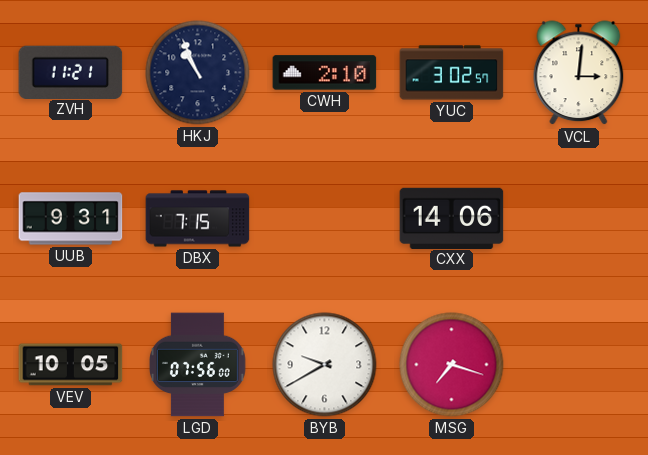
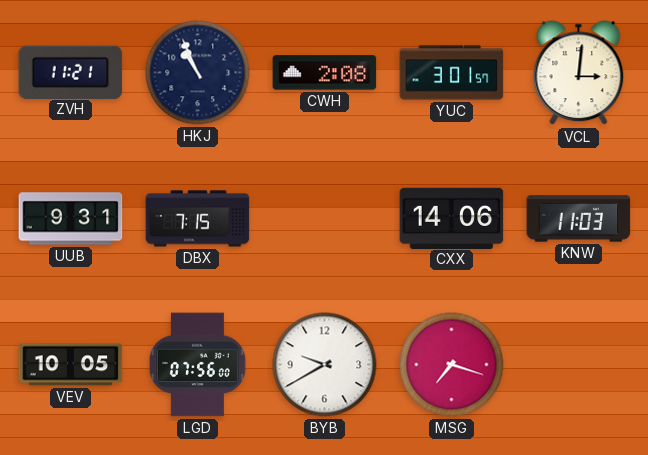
CWH: 2:10 -> 2:08 (325, 73)
YUC: 3:02 -> 3:01 (452, 73)
KNW: none -> 11:03 (579, 219)
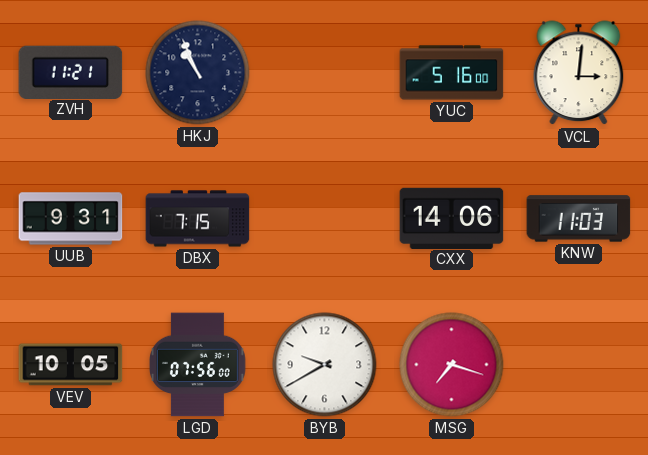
CWH: 2:08 -> none (325, 73)
YUC: 3:01 -> 5:16 (452, 73)
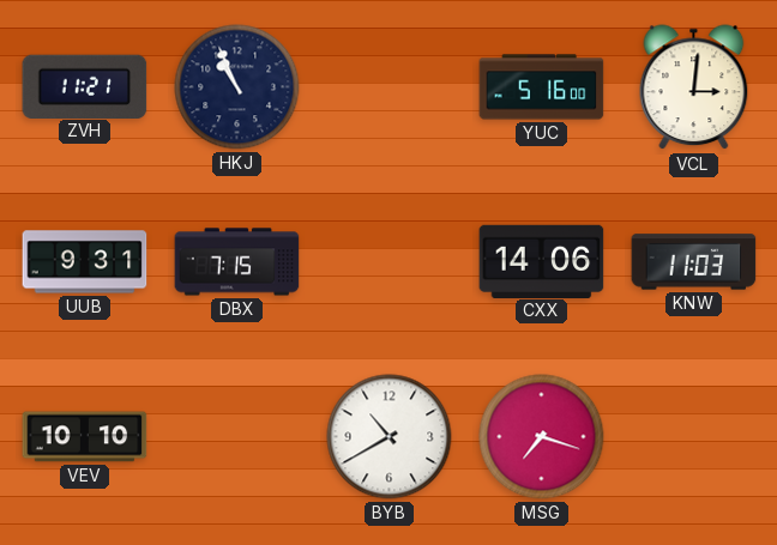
VEV: 10:05 -> 10:10 (85, 437)
LGD: 07:56 -> none (197, 365)
BYB: 9:40 -> 10:40 (390, 437)
